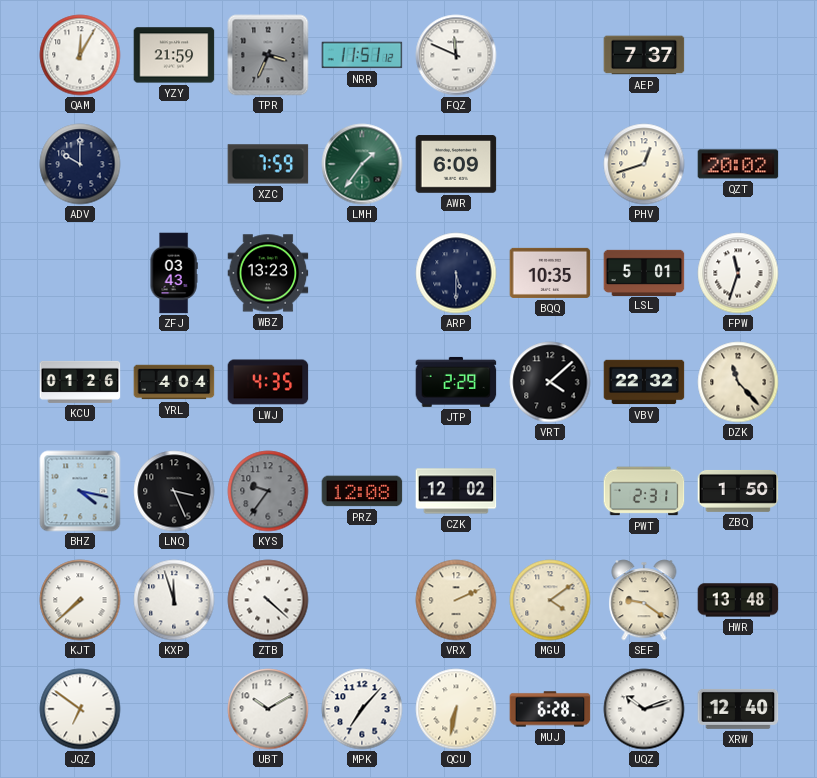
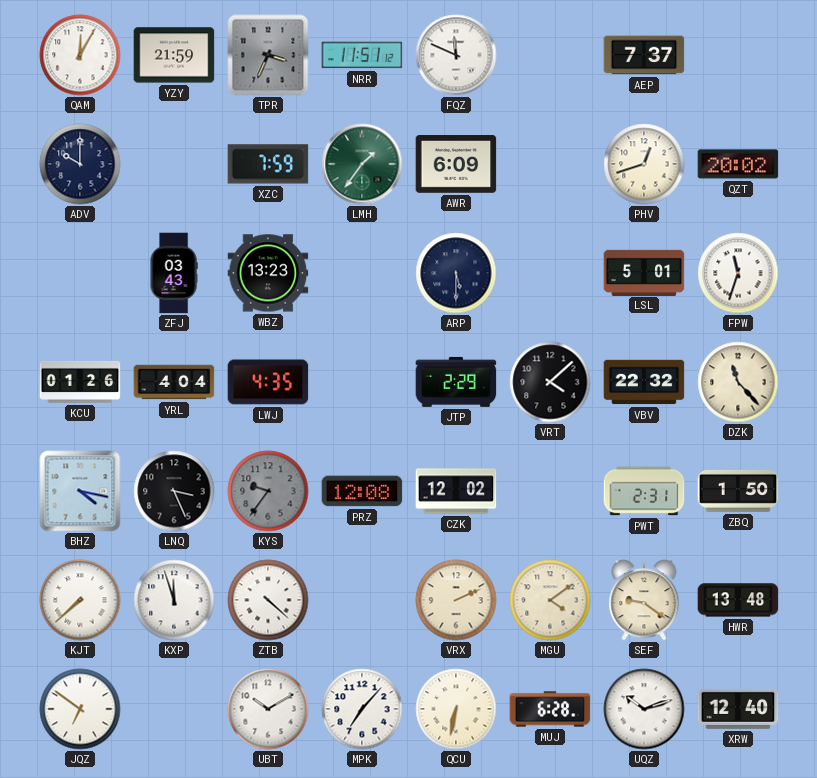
BQQ: 10:35 -> none (550, 273)
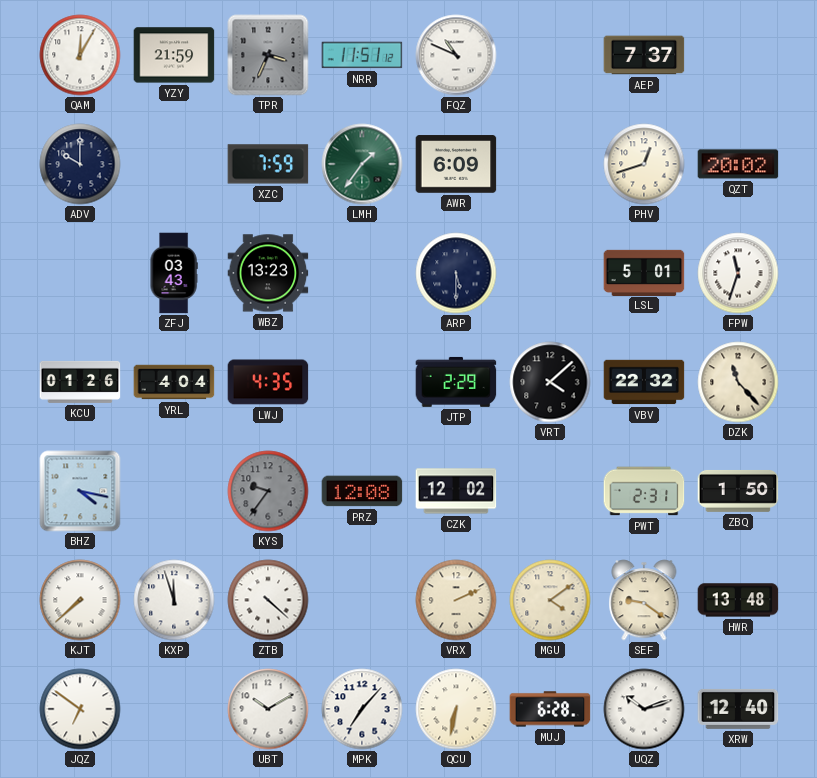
FQZ: 11:49 -> 10:49 (456, 55)
LNQ: 3:26 -> none (174, 491)
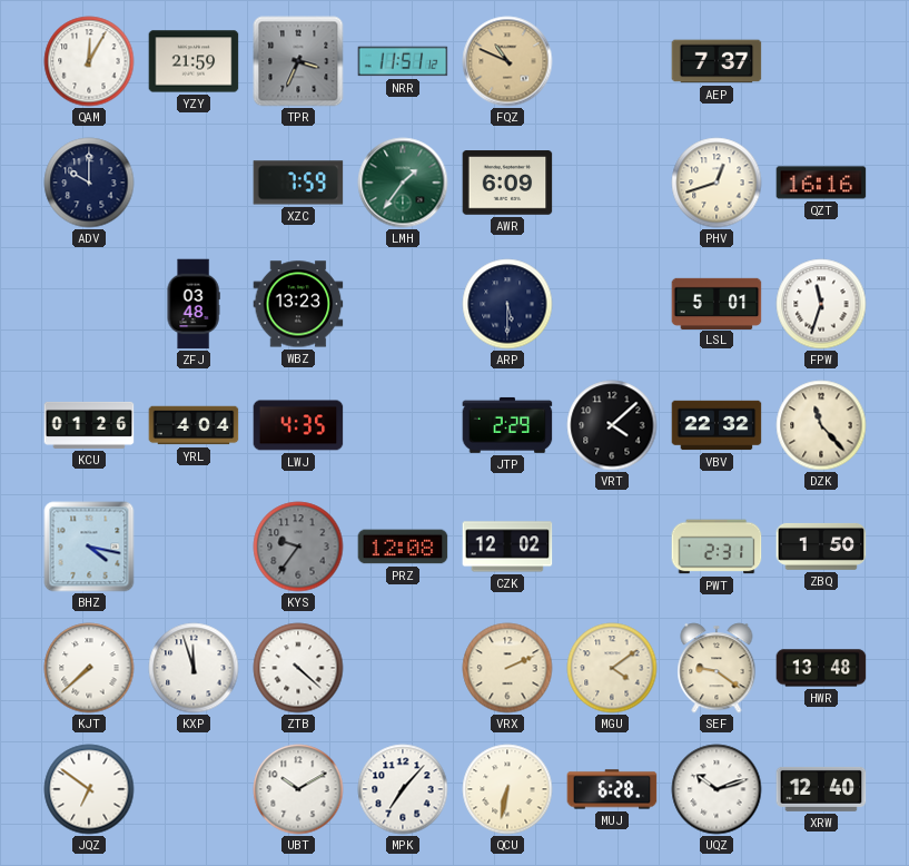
FQZ dial: white -> champagne (507, 61)
QZT: 20:02 -> 16:16 (821, 183)
ZFJ: 03:43 -> 03:48 (194, 304)
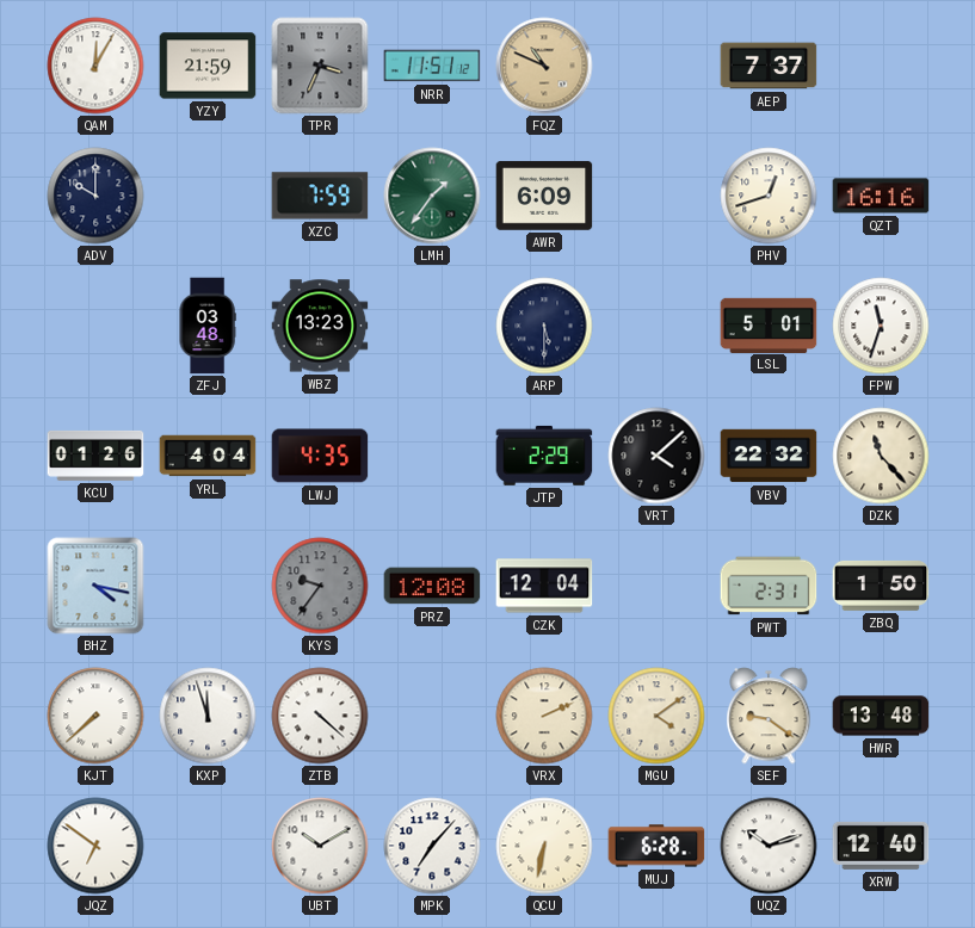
CZK: 12:02 -> 12:04 (544, 586)
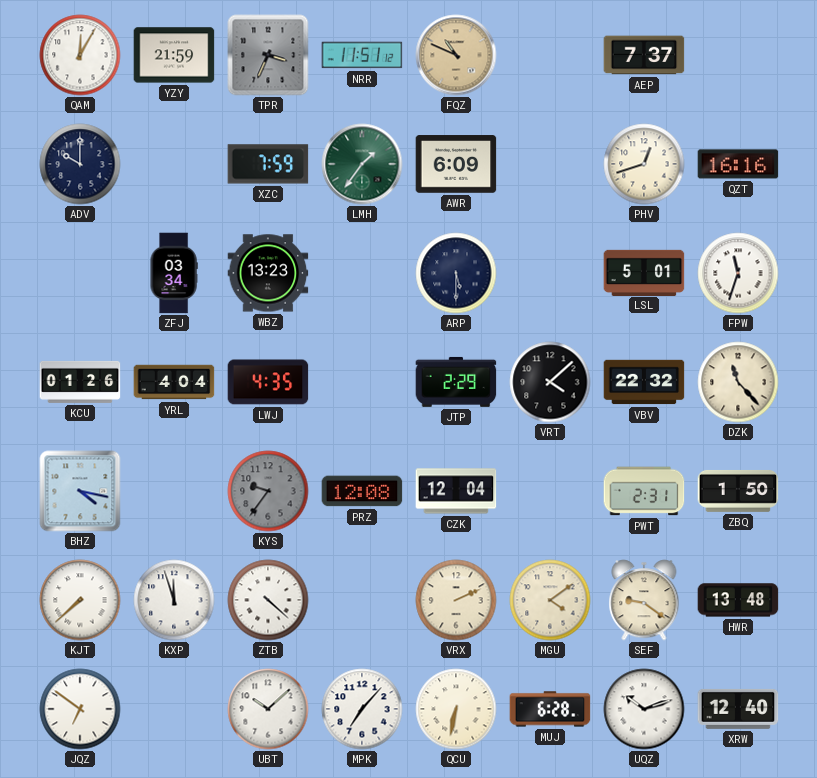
ZFJ: 03:48 -> 03:34 (174, 273)
UBT: 10:10 -> 10:08 (268, 709)
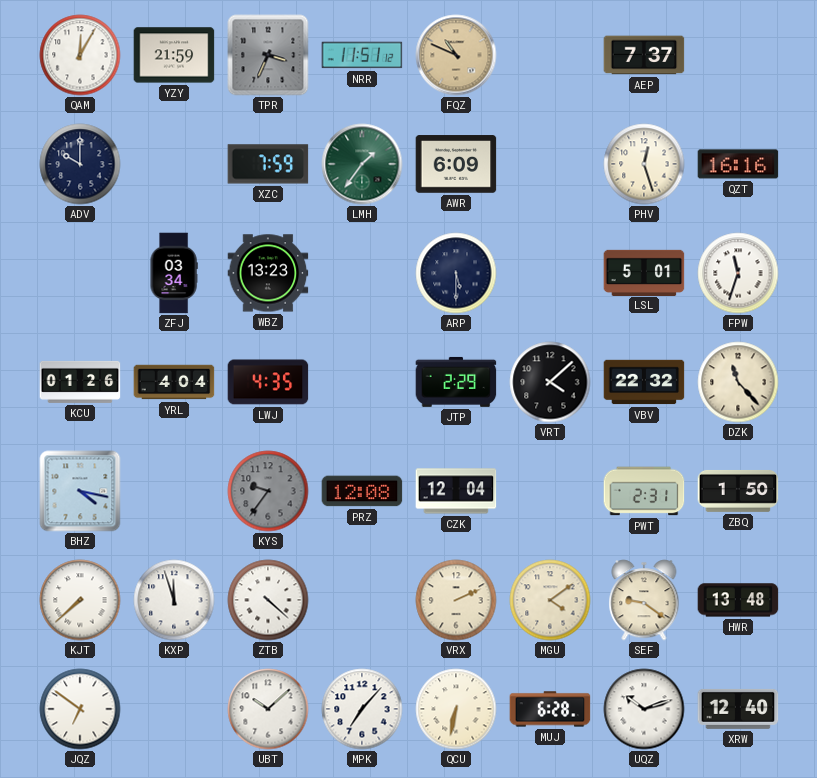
PHV: 12:42 -> 12:27 (644, 164)
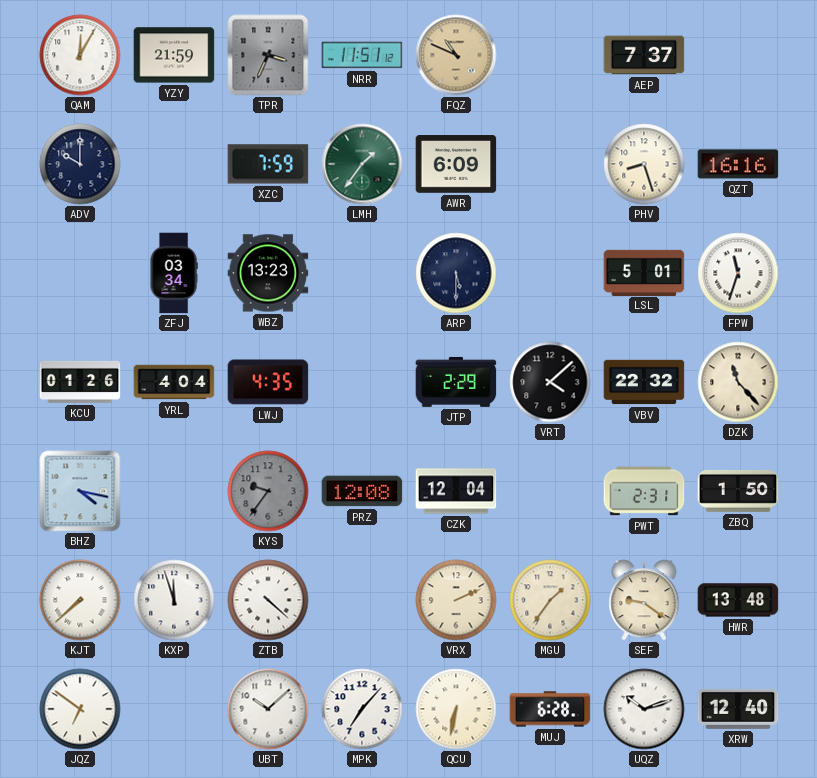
PHV: 12:27 -> 8:27 (644, 164)
MGU: 4:09 -> 1:36 (550, 600)
